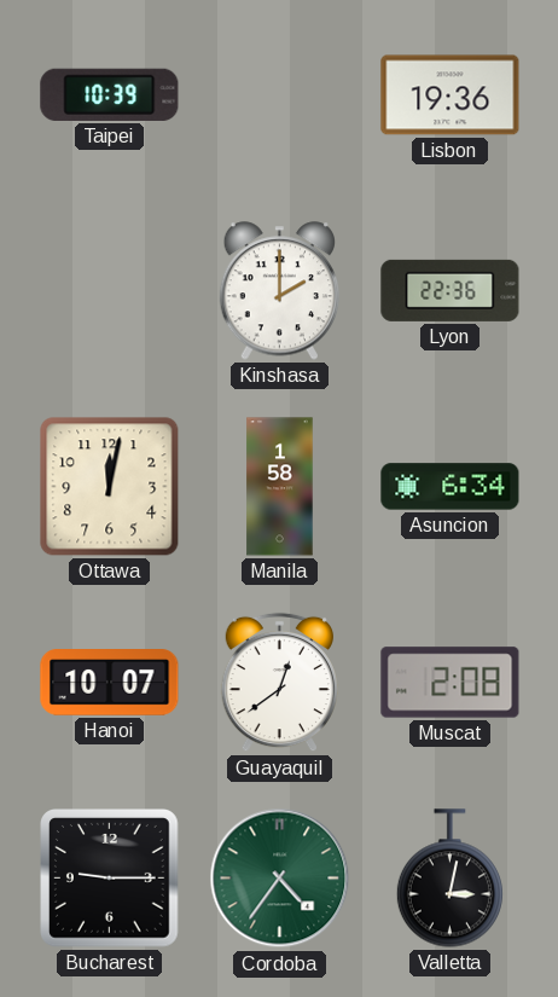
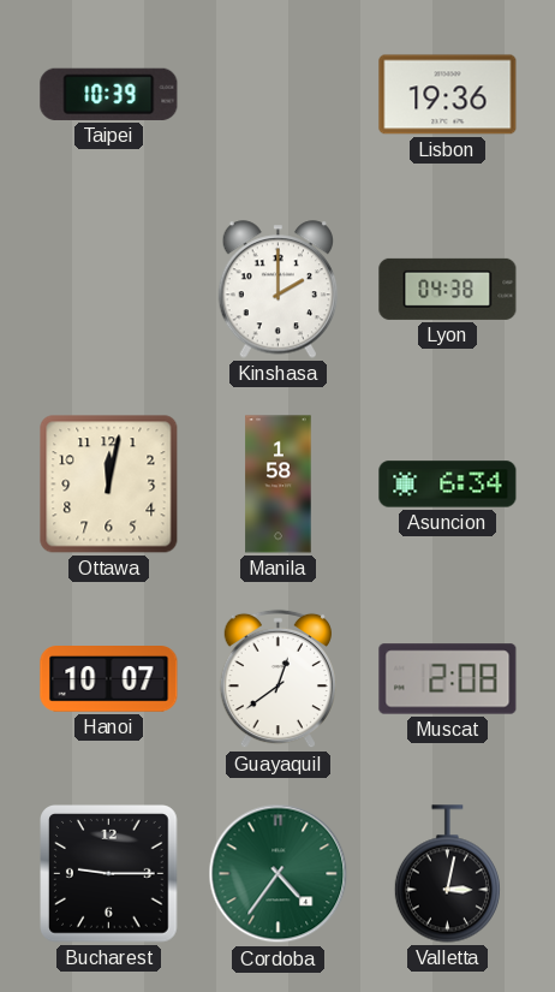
Lyon: 22:36 -> 04:38 (448, 289)
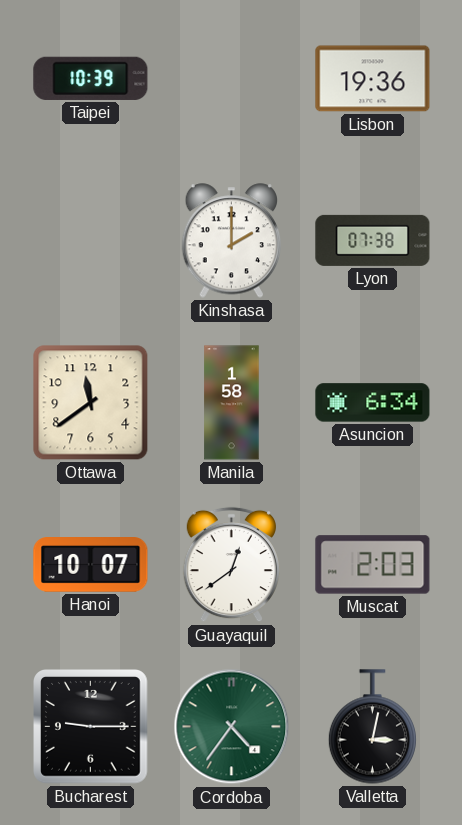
Lyon: 04:38 -> 07:38 (373, 240)
Ottawa: 12:02 -> 11:39 (91, 403)
Muscat: 2:08 -> 2:03 (373, 565)
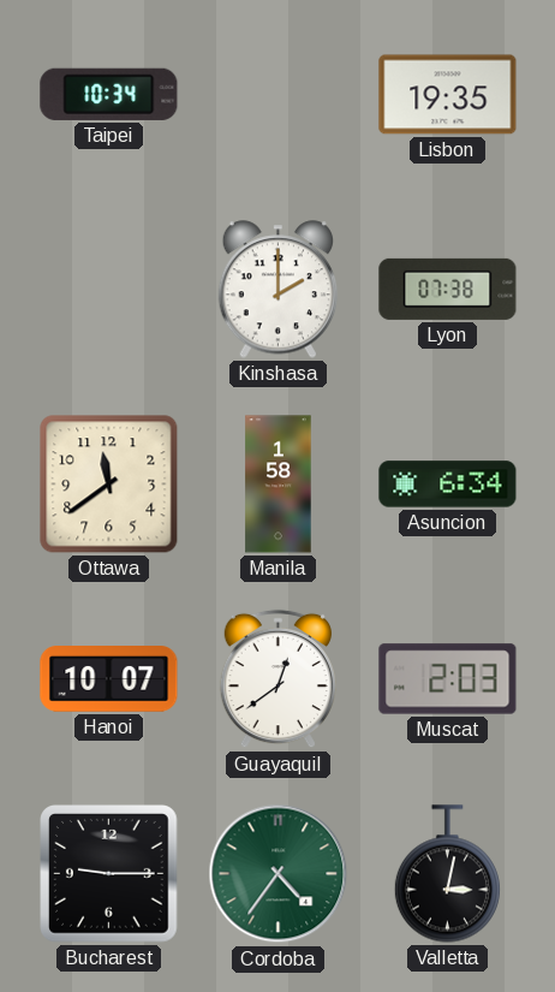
Taipei: 10:39 -> 10:34 (109, 94)
Lisbon: 19:36 -> 19:35 (448, 95)
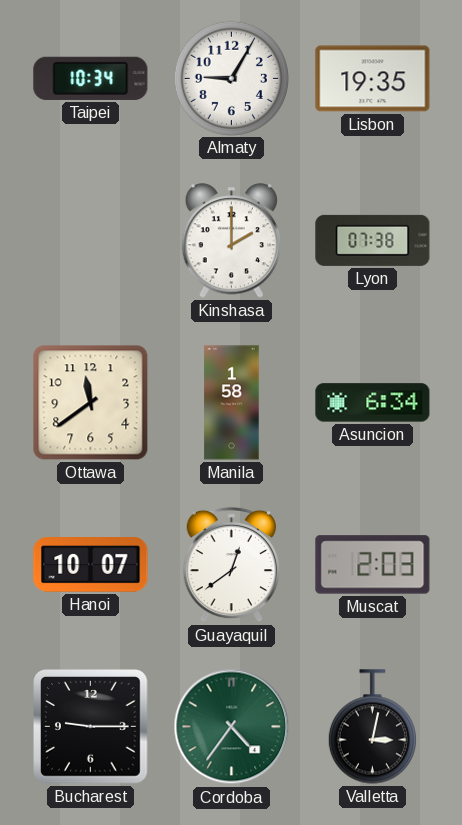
Almaty: none -> 9:05 (231, 78)
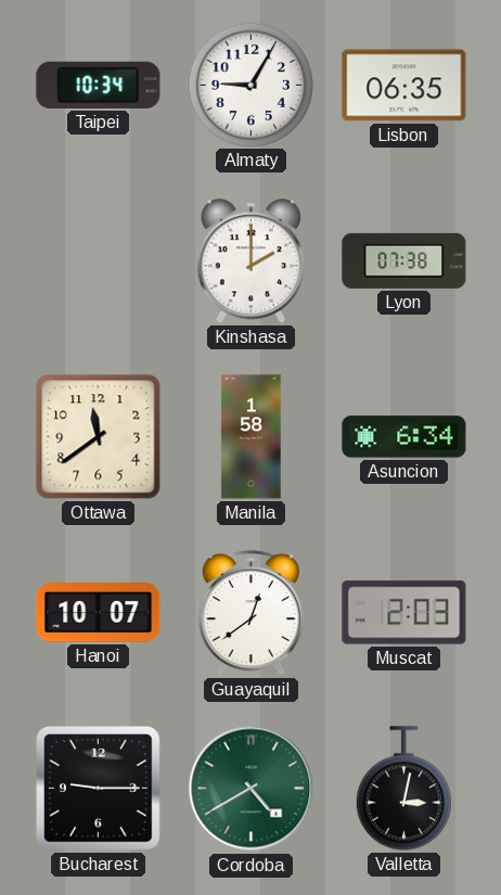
Lisbon: 19:35 -> 06:35 (404, 86)
Cordoba: 4:36 -> 4:40 (252, 789)
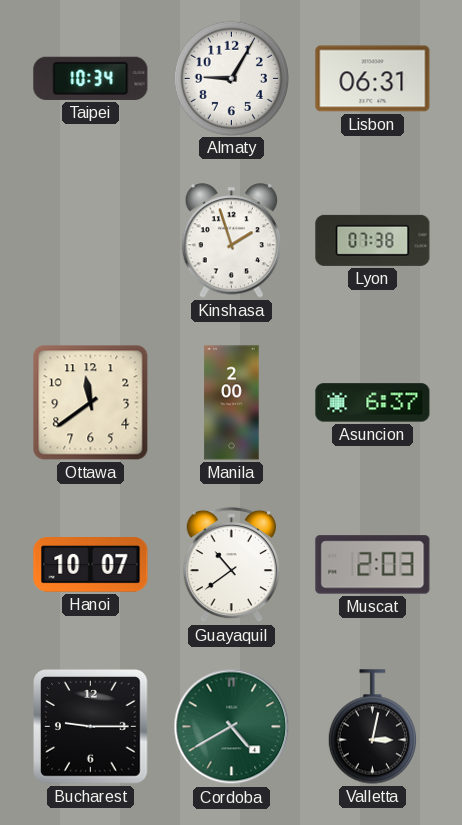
Lisbon: 06:35 -> 06:31 (373, 79)
Kinshasa: 2:00 -> 1:57 (231, 241)
Manila: 1:58 -> 2:00 (232, 403)
Asuncion: 6:34 -> 6:37 (373, 403)
Guayaquil: 12:39 -> 10:39 (231, 565)
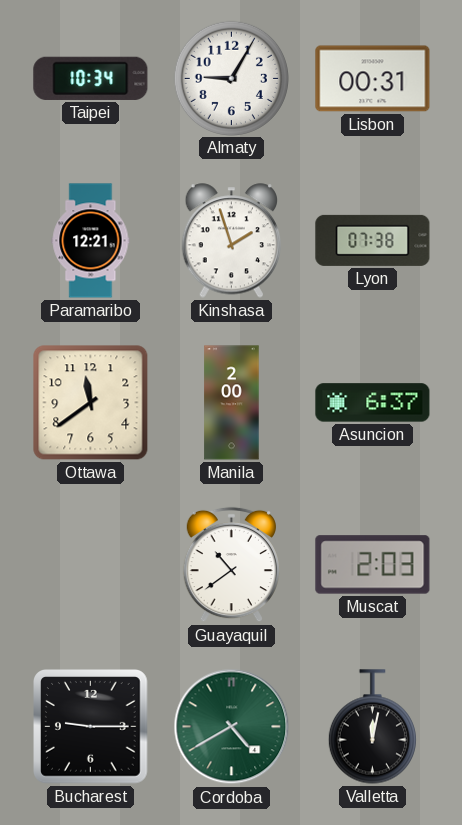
Lisbon: 06:31 -> 00:31 (373, 79)
Paramaribo: none -> 12:21 (91, 241)
Hanoi: 10:07 -> none (91, 565)
Valletta: 3:02 -> 12:02 (372, 727)
